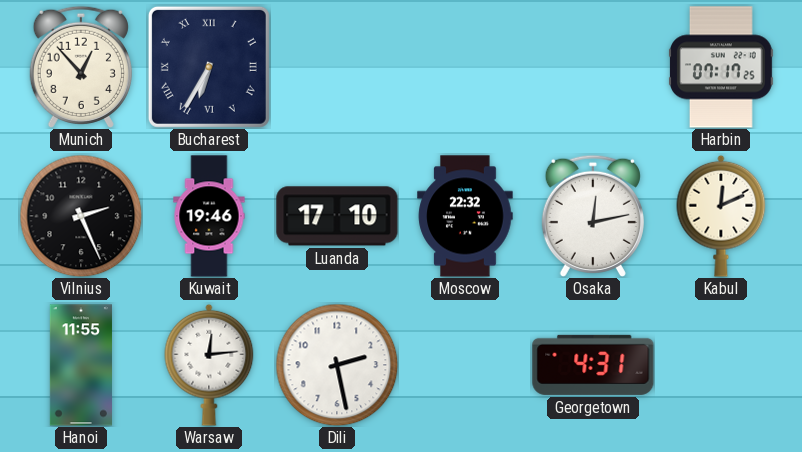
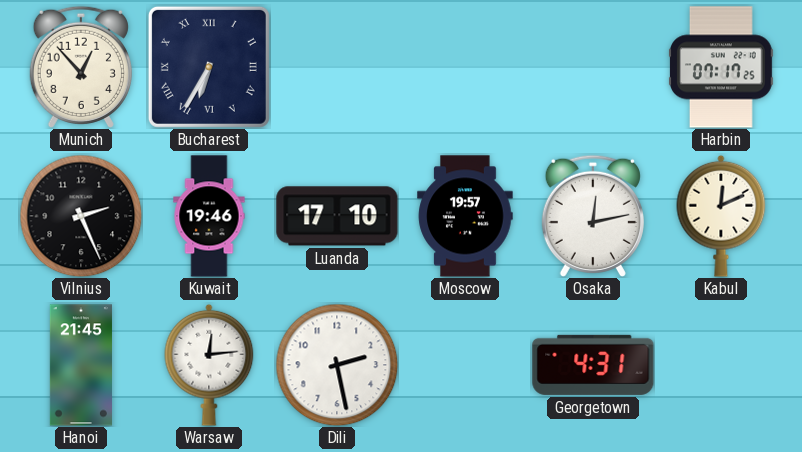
Moscow: 22:32 -> 19:57 (465, 216)
Hanoi: 11:55 -> 21:45 (81, 365)
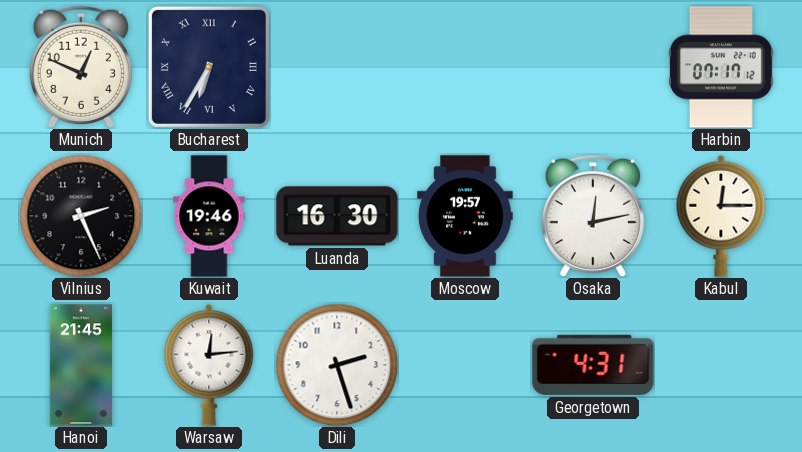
Munich: 12:53 -> 12:49 (81, 67)
Harbin: 07:17:25 -> 07:17:12 (722, 67)
Luanda: 17:10 -> 16:30 (337, 216)
Kabul: 12:11 -> 12:15 (721, 216)
Dili: 2:28 -> 2:27 (337, 365)
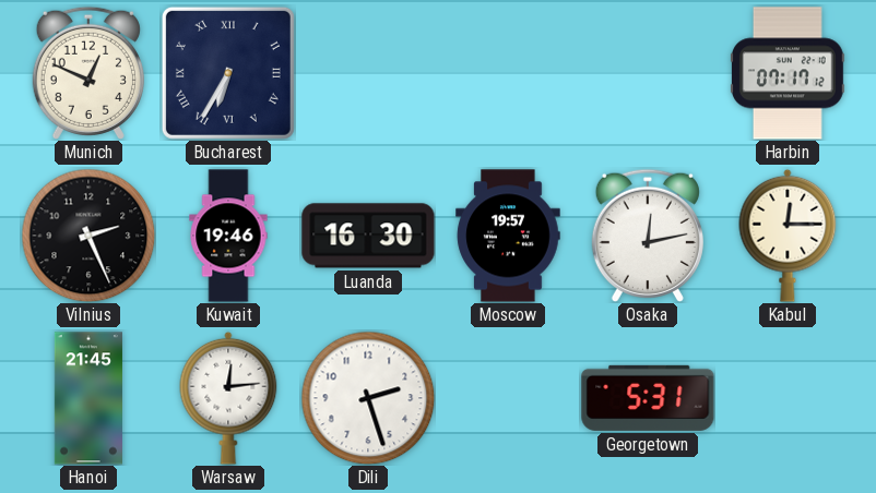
Georgetown: 4:31 -> 5:31 (648, 398)
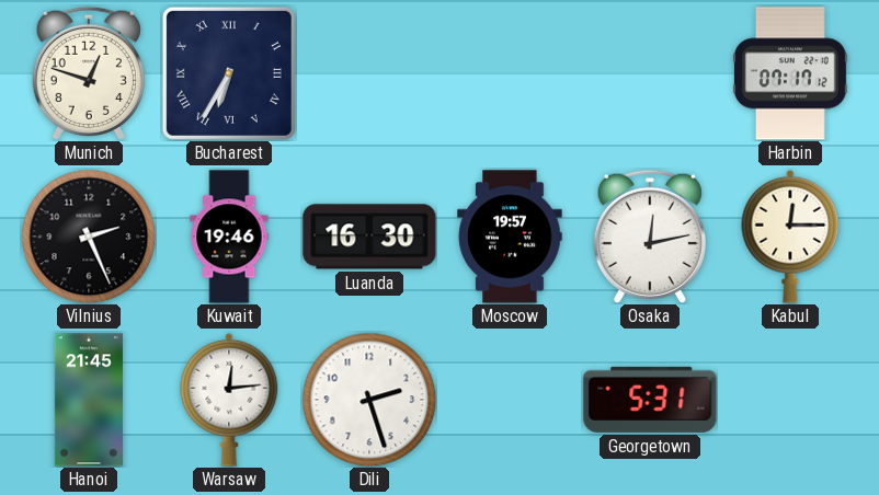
Munich: 12:49 -> 12:48 (89, 73)
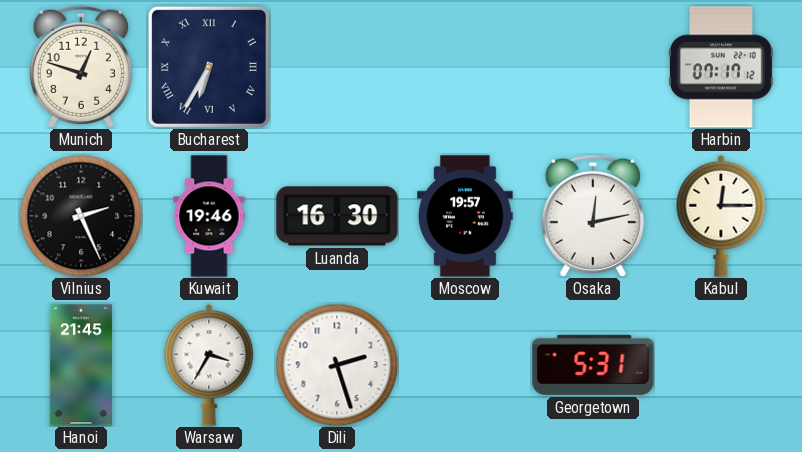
Warsaw: 12:14 -> 3:35 (209, 365)
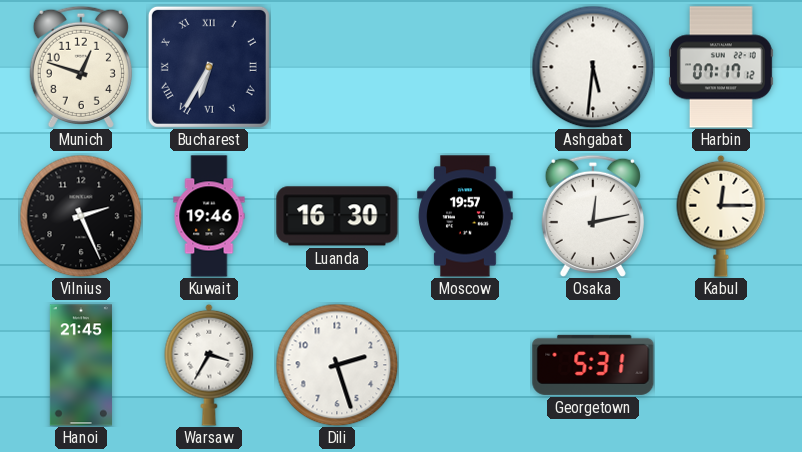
Ashgabat: none -> 5:31 (593, 67)
